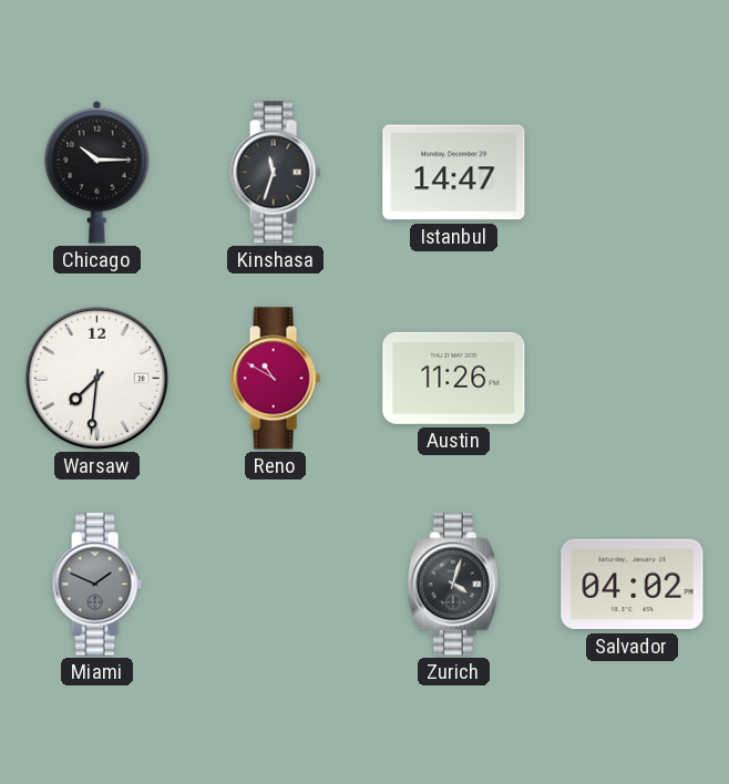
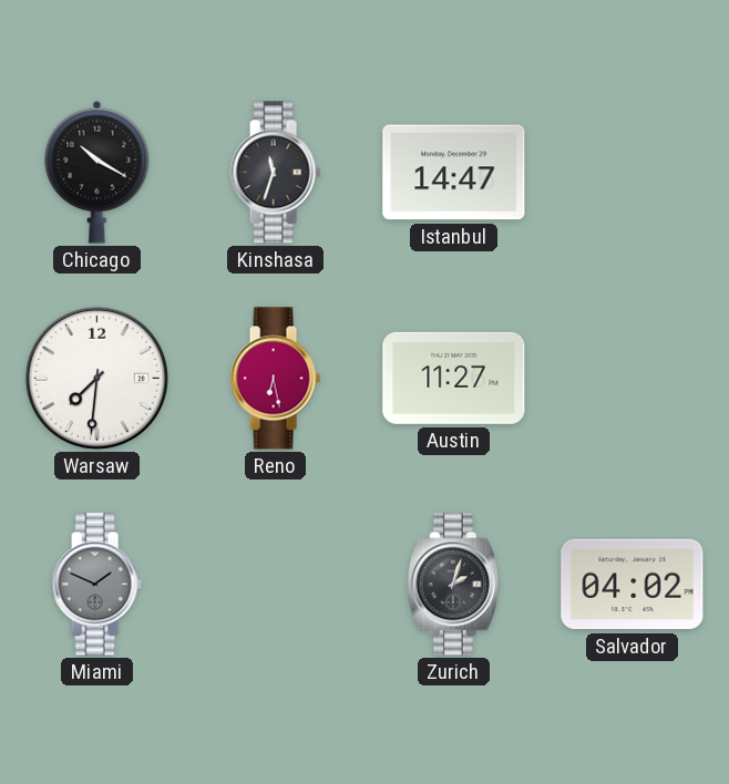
Chicago: 10:15 -> 10:20 (97, 172)
Reno: 10:50 -> 6:28 (275, 379)
Austin: 11:26 -> 11:27 (454, 378)
Zurich: 4:03 -> 2:03 (453, 585)
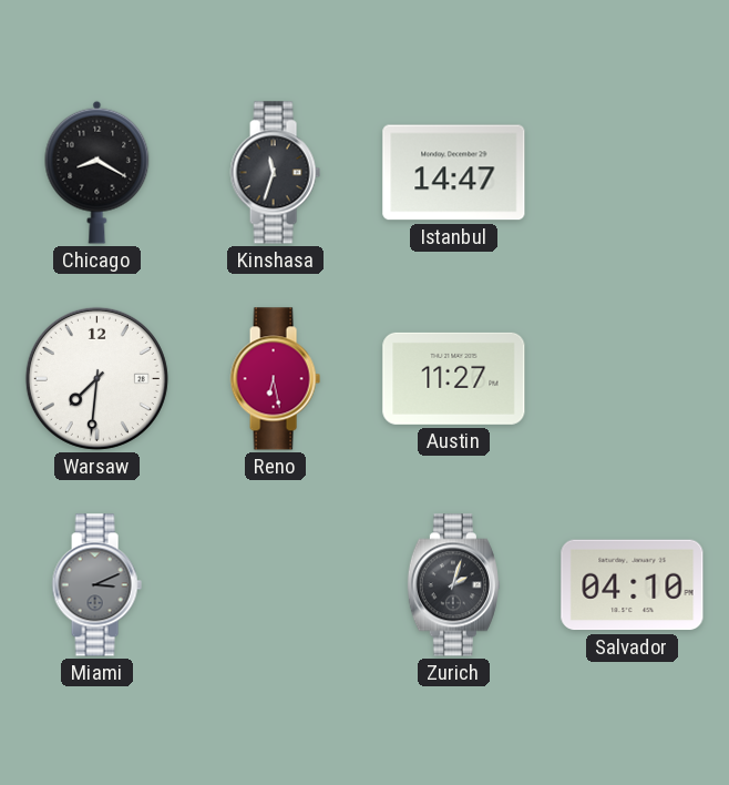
Chicago: 10:20 -> 8:20 (97, 172)
Miami: 1:49 -> 3:11 (96, 585)
Salvador: 04:02 -> 04:10 (633, 585)
